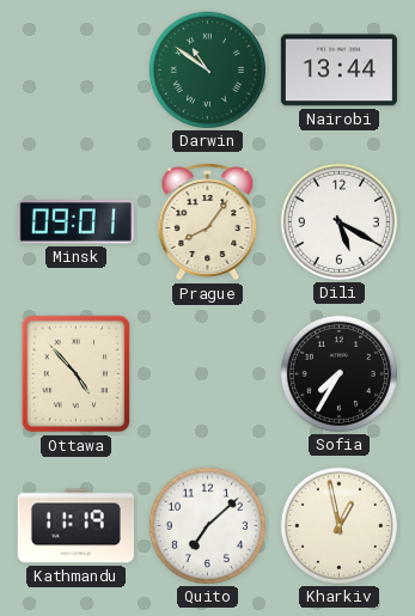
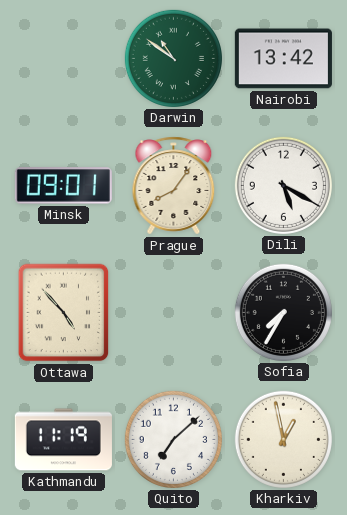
Nairobi: 13:44 -> 13:42 (283, 59)
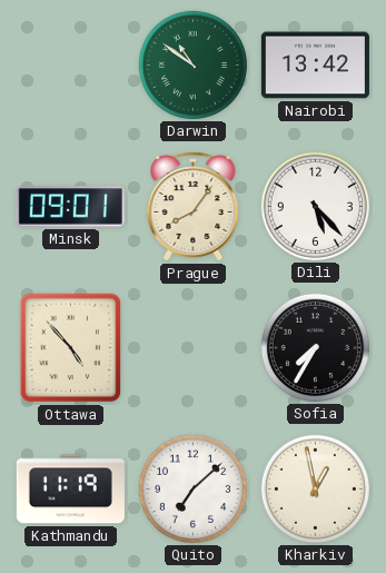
Dili: 5:20 -> 5:23 (315, 206)
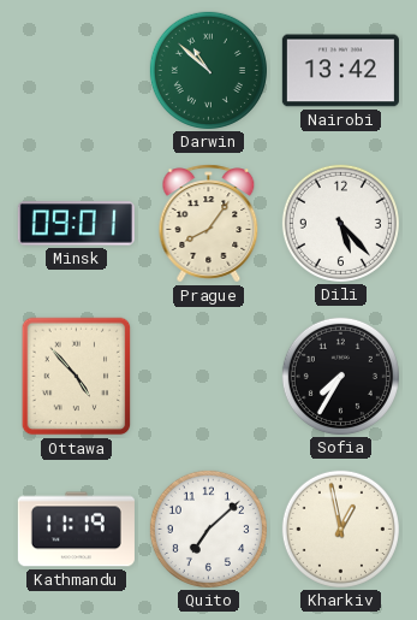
Darwin: 10:51 -> 10:52 (208, 70)
